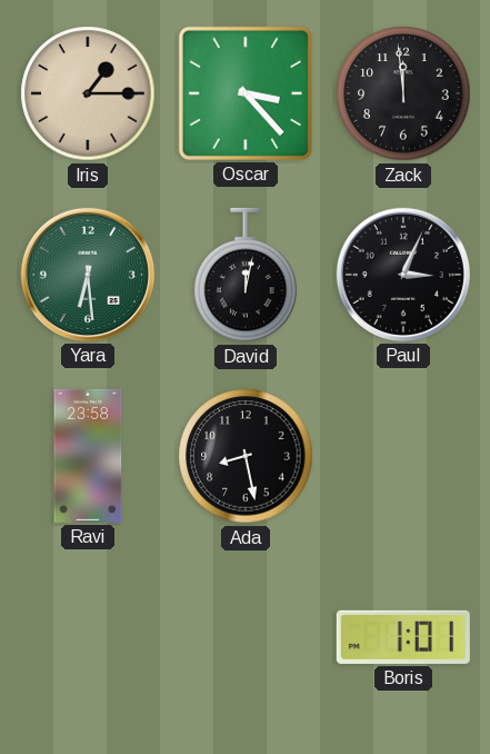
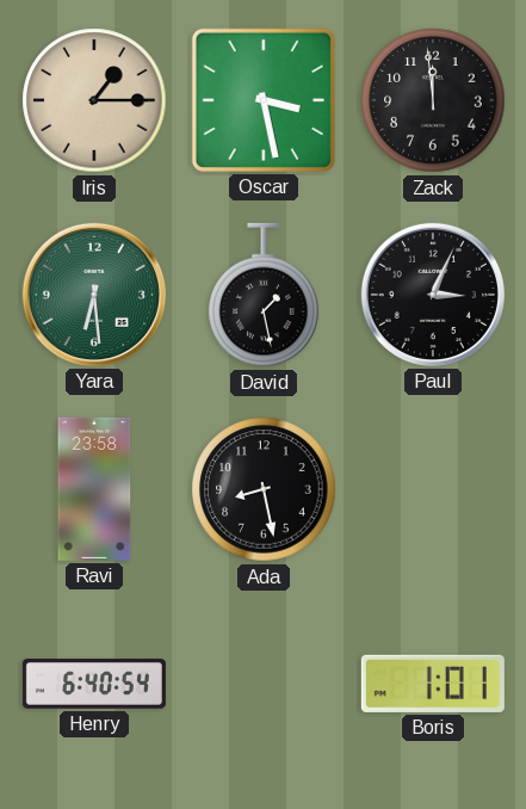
Oscar: 3:23 -> 3:28 (264, 100)
David: 12:02 -> 1:28 (264, 295)
Henry: none -> 6:40 (94, 684)
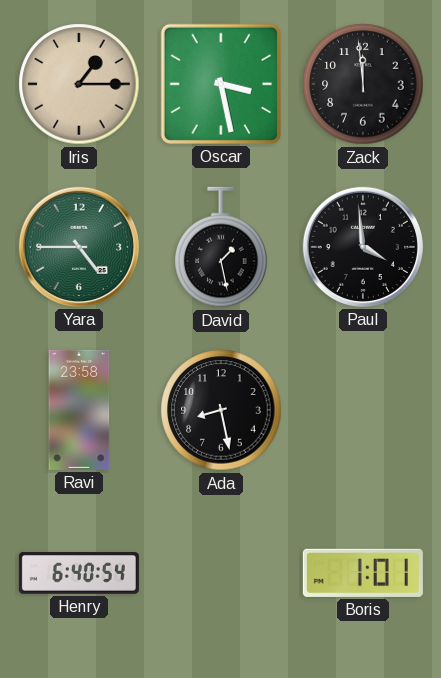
Yara: 6:29 -> 4:45 (79, 247)
Paul: 3:04 -> 3:59 (363, 247)
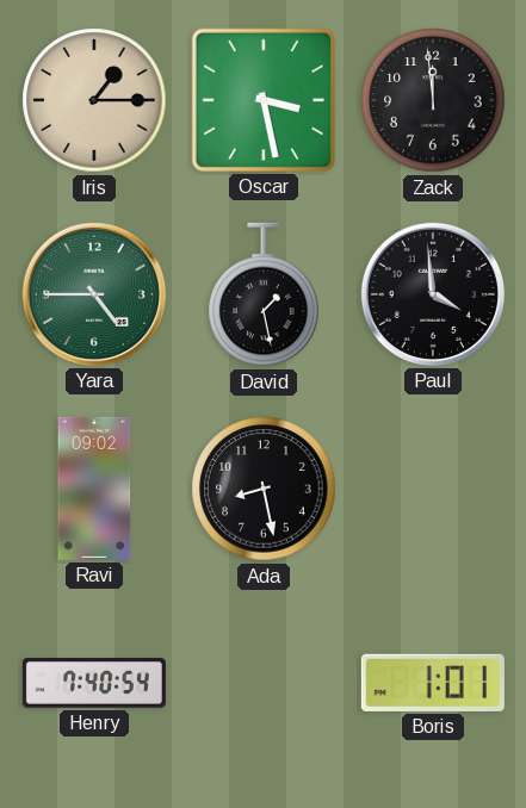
Ravi: 23:58 -> 09:02 (94, 489)
Henry: 6:40 -> 7:40 (94, 683)
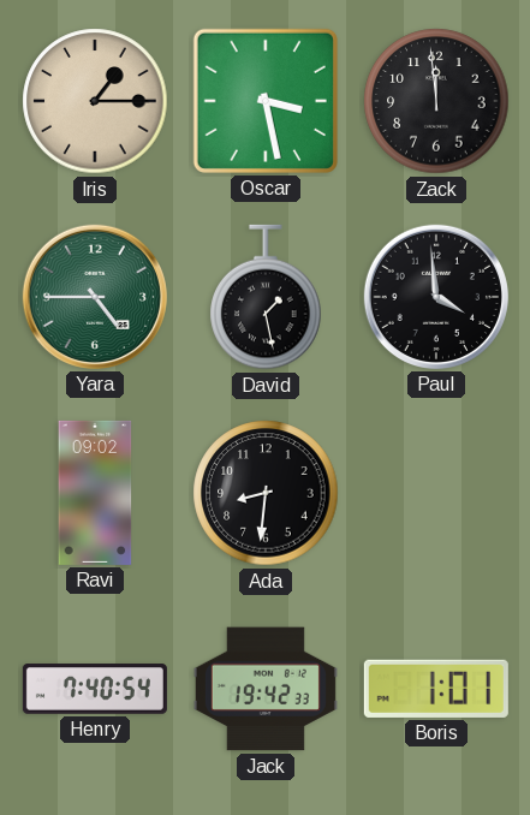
Ada: 8:28 -> 8:31 (266, 493)
Jack: none -> 19:42 (266, 689)
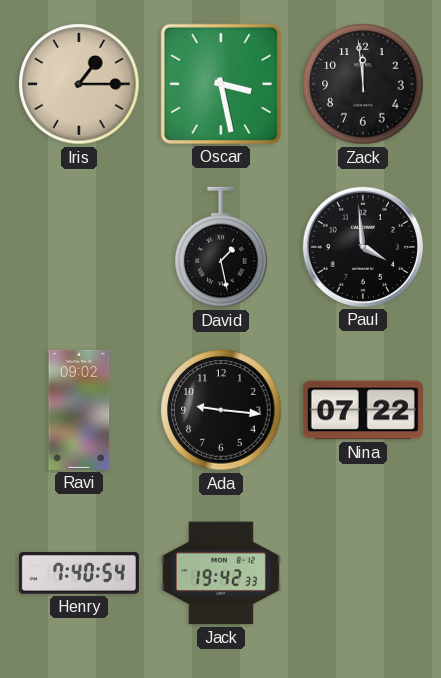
Yara: 4:45 -> none (95, 297)
Ada: 8:31 -> 9:16 (221, 410)
Nina: none -> 07:22 (363, 410)
Boris: 1:01 -> none (436, 689)
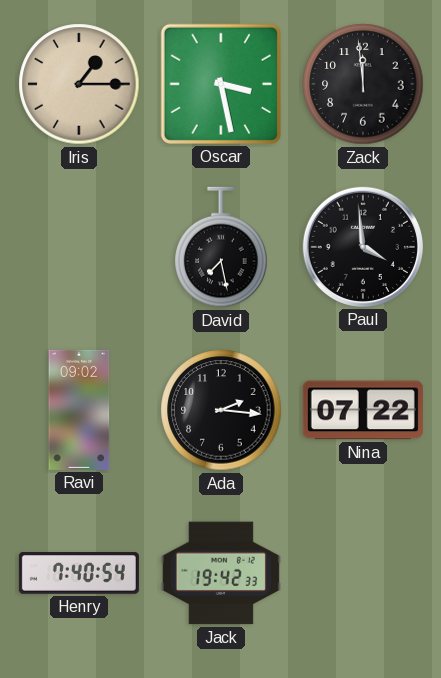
David: 1:28 -> 7:28 (221, 247)
Ada: 9:16 -> 2:16 (221, 410)
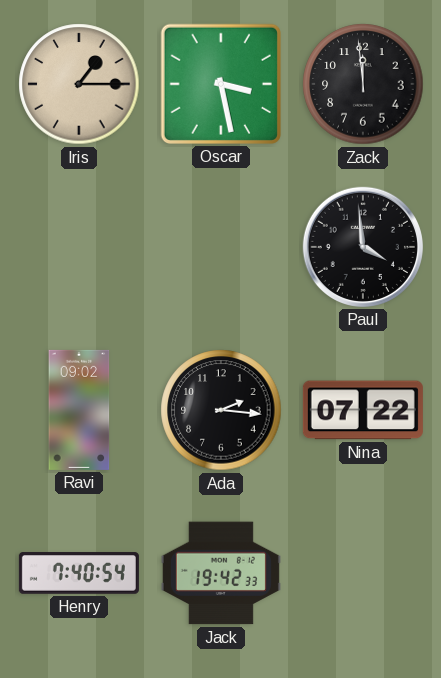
David: 7:28 -> none (221, 247)
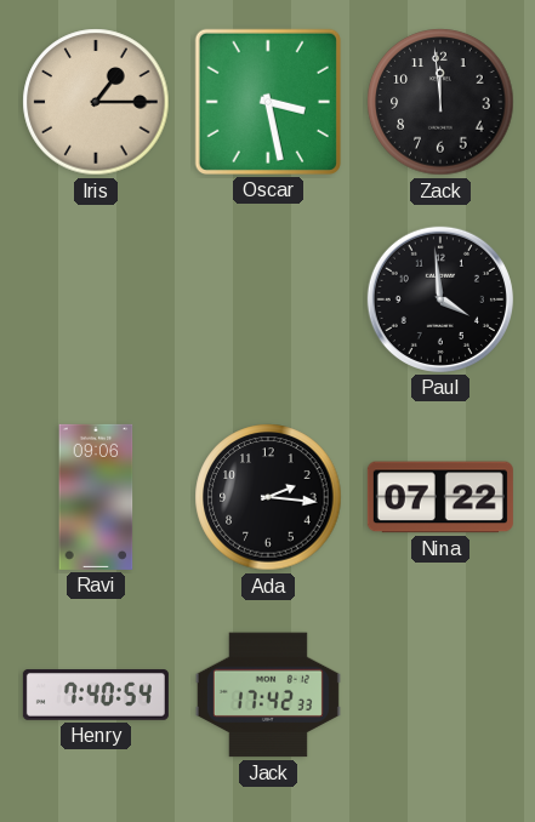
Ravi: 09:02 -> 09:06 (96, 497)
Jack: 19:42 -> 17:42 (268, 695)
